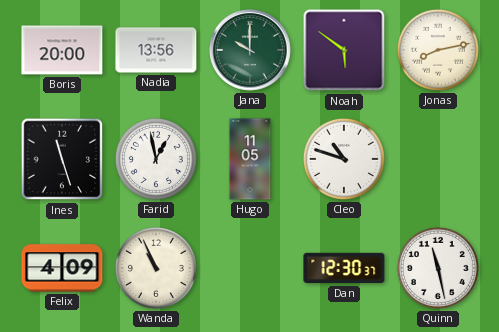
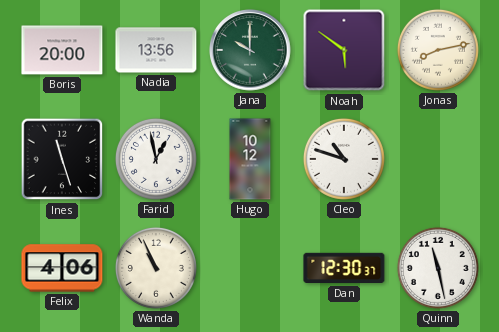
Hugo: 11:05 -> 10:12 (250, 159)
Felix: 4:09 -> 4:06 (62, 268)
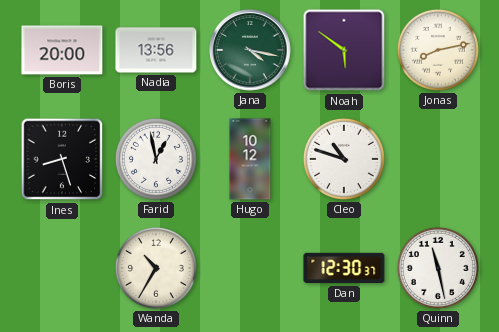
Jana: 10:00 -> 4:17 (250, 50)
Ines: 11:27 -> 8:27 (62, 159)
Felix: 4:06 -> none (62, 268)
Wanda: 10:56 -> 10:35 (156, 268)
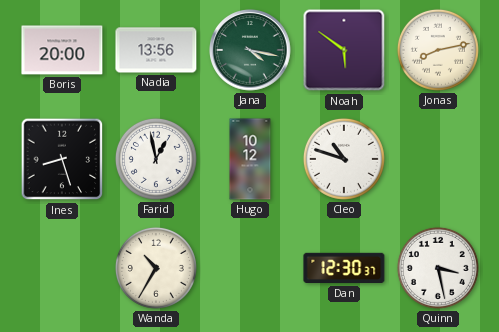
Quinn: 11:28 -> 3:28 (438, 268)
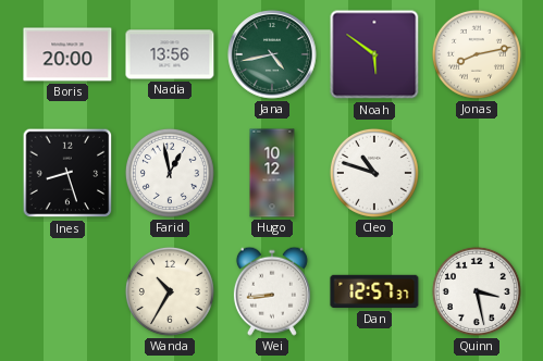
Jana: 4:17 -> 4:43 (272, 54)
Wei: none -> 8:44 (272, 291)
Dan: 12:30 -> 12:57 (374, 291)
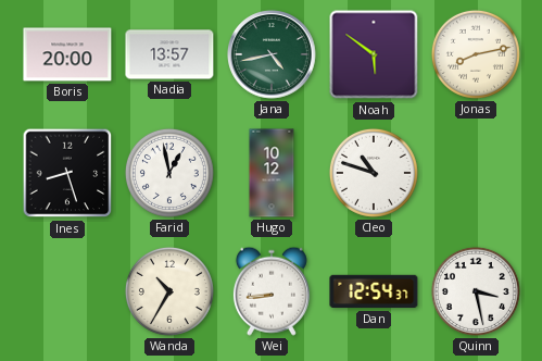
Nadia: 13:56 -> 13:57 (169, 54)
Dan: 12:57 -> 12:54 (374, 291)
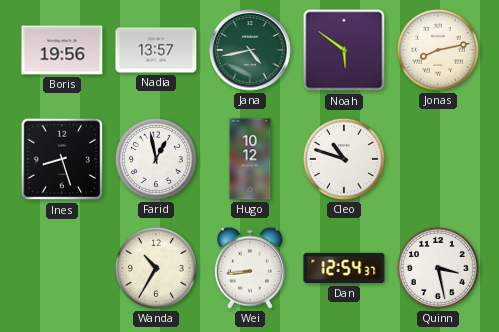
Boris: 20:00 -> 19:56 (62, 50)
